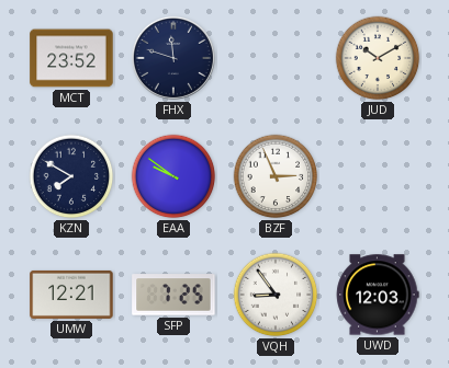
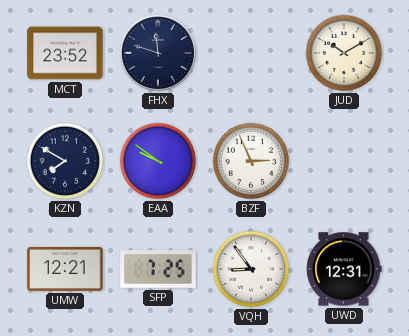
UWD: 12:03 -> 12:31 (344, 269)
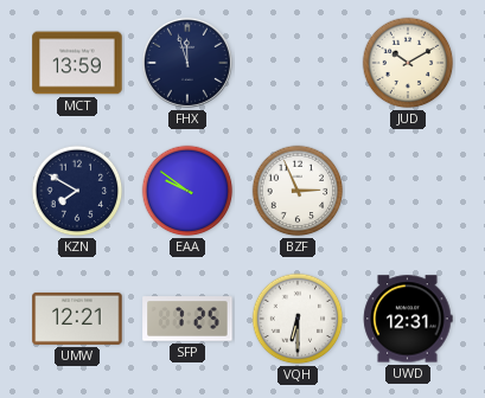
MCT: 23:52 -> 13:59 (77, 63)
FHX: 11:48 -> 11:57 (187, 63)
VQH: 8:54 -> 6:30 (298, 319)
